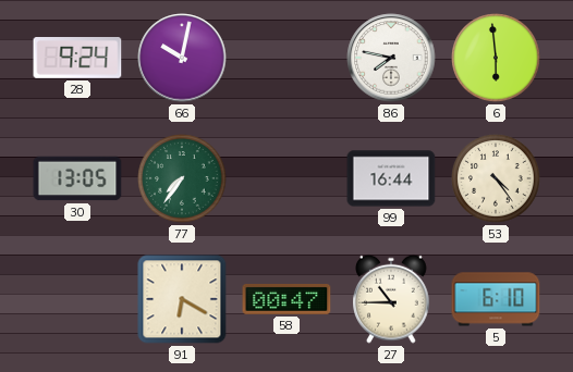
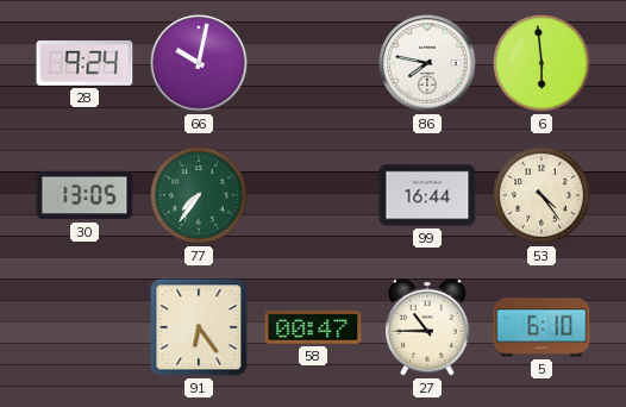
91: 6:20 -> 6:24 (199, 327)
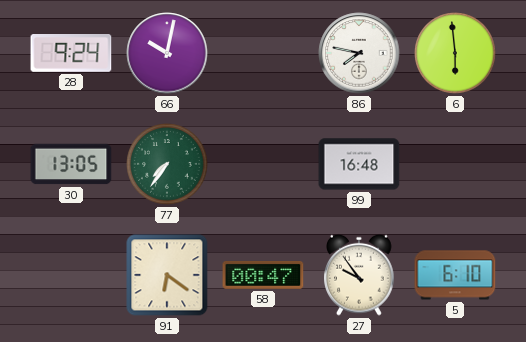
99: 16:44 -> 16:48 (359, 164)
53: 4:24 -> none (542, 195)
91: 6:24 -> 6:21 (167, 275)
27: 10:45 -> 9:54 (360, 275)
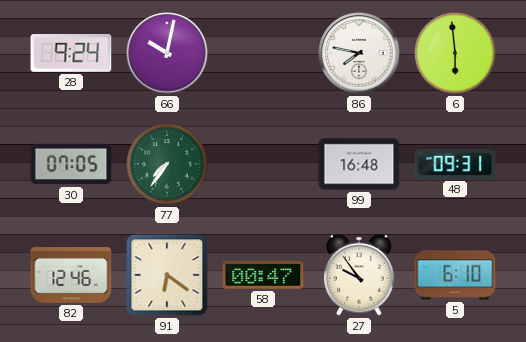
30: 13:05 -> 07:05 (71, 164)
48: none -> 09:31 (455, 164)
82: none -> 12:46 (71, 275)
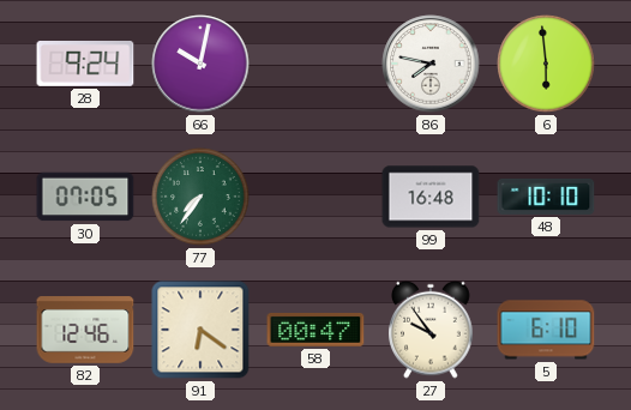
48: 09:31 -> 10:10 (546, 197)
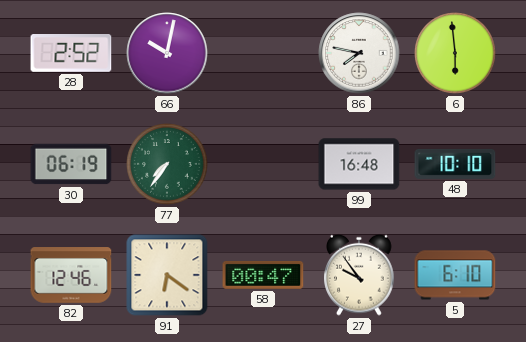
28: 9:24 -> 2:52 (71, 54)
30: 07:05 -> 06:19 (71, 164)
